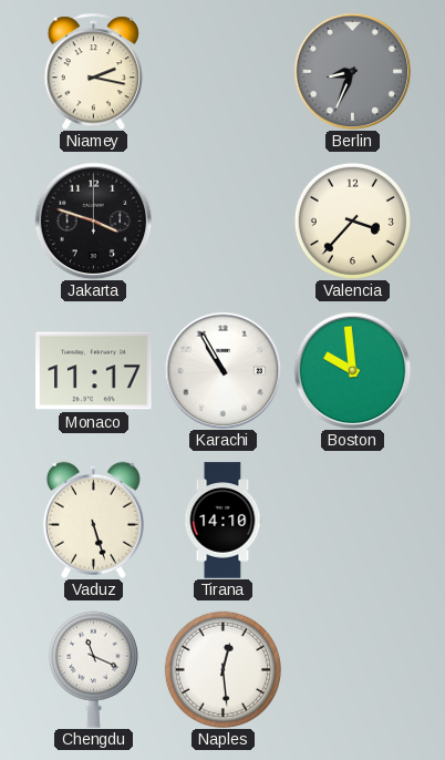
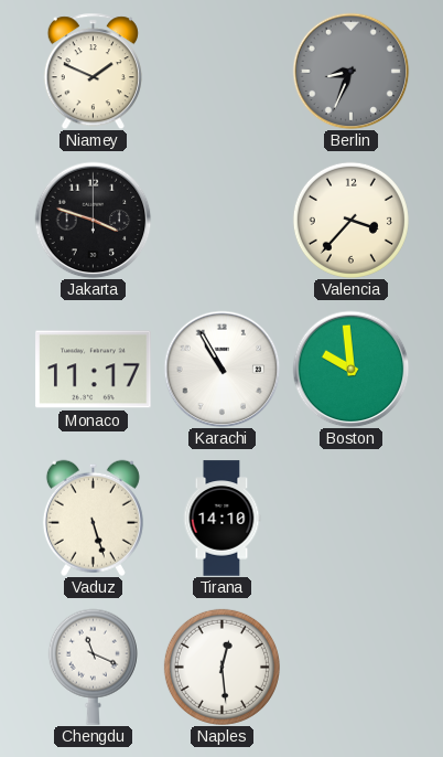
Niamey: 2:17 -> 1:49 (93, 71)
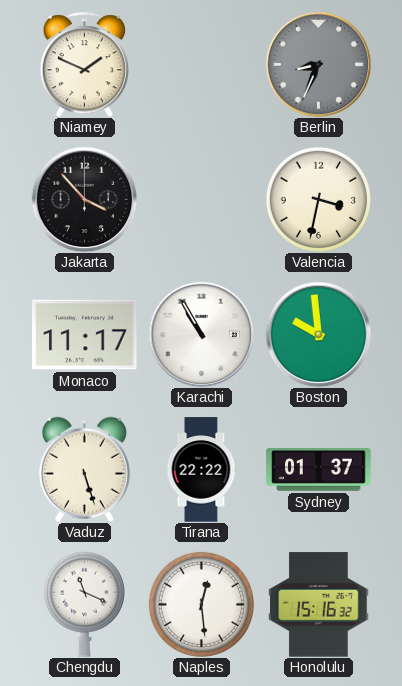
Jakarta: 3:48 -> 3:53 (84, 199)
Valencia: 3:37 -> 3:32 (318, 199)
Tirana: 14:10 -> 22:22 (201, 470)
Sydney: none -> 01:37 (319, 470)
Honolulu: none -> 15:16 (319, 605)
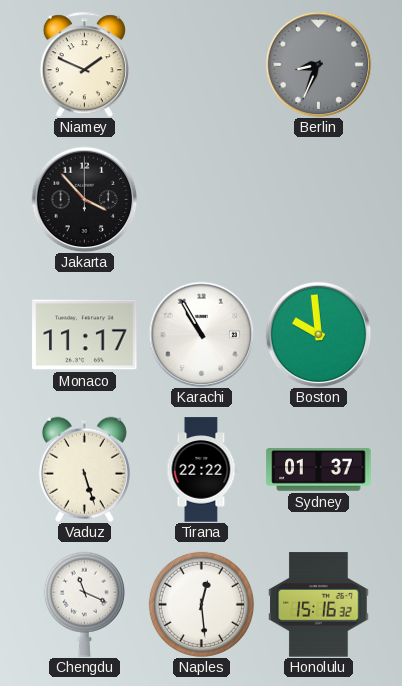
Valencia: 3:32 -> none (318, 199)
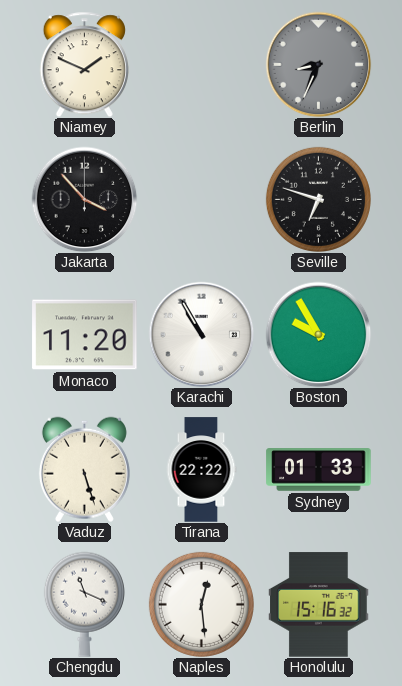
Seville: none -> 6:48 (318, 199)
Monaco: 11:17 -> 11:20 (85, 335)
Boston: 9:59 -> 9:55 (318, 334)
Sydney: 01:37 -> 01:33 (319, 470)
